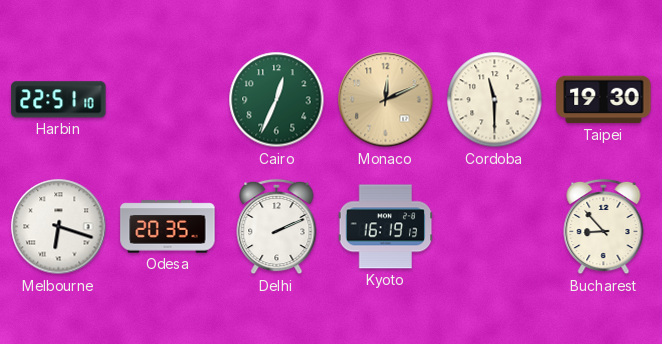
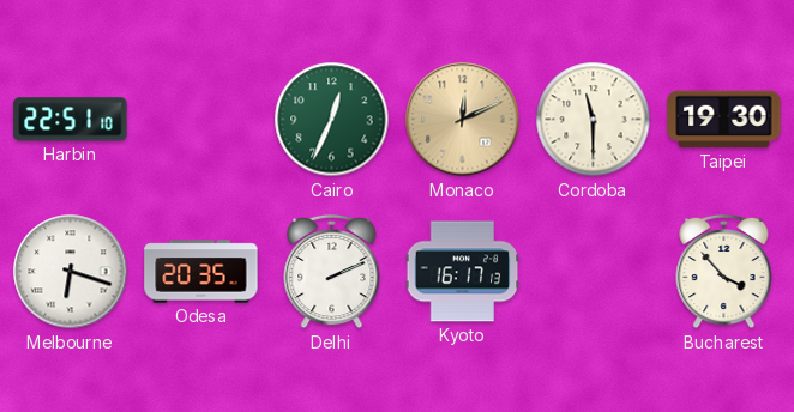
Kyoto: 16:19 -> 16:17 (463, 272)
Bucharest: 8:53 -> 3:53 (724, 272)
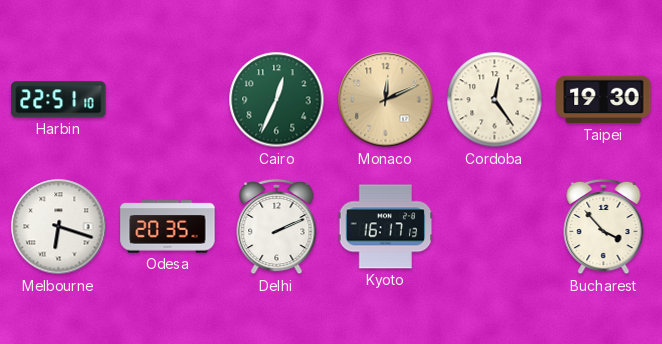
Cordoba: 11:30 -> 12:24 (495, 100)
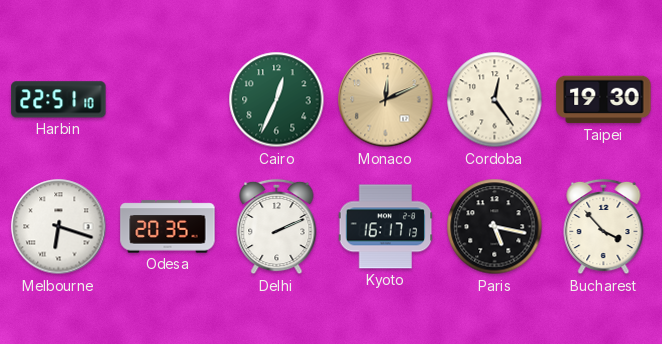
Paris: none -> 5:17 (495, 227)
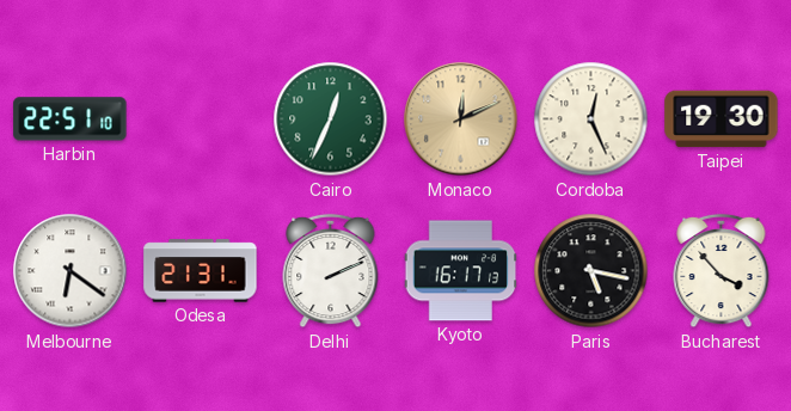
Cordoba: 12:24 -> 12:26 (591, 119)
Melbourne: 6:18 -> 6:21 (70, 271)
Odesa: 20:35 -> 21:31 (201, 271)
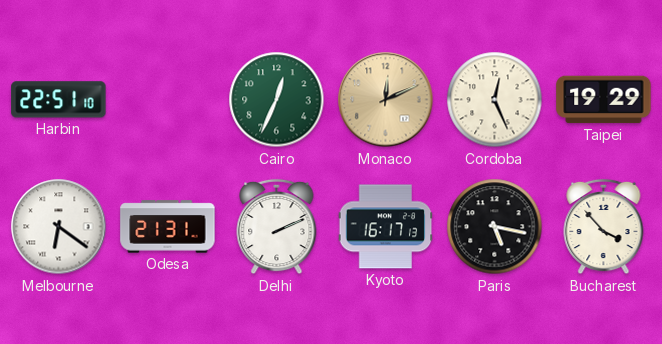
Taipei: 19:30 -> 19:29 (604, 100)
